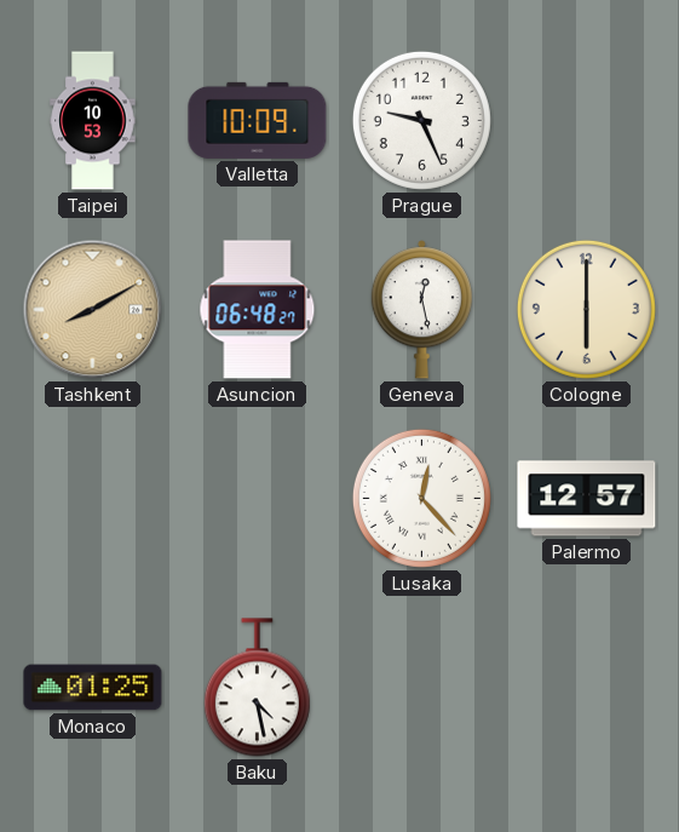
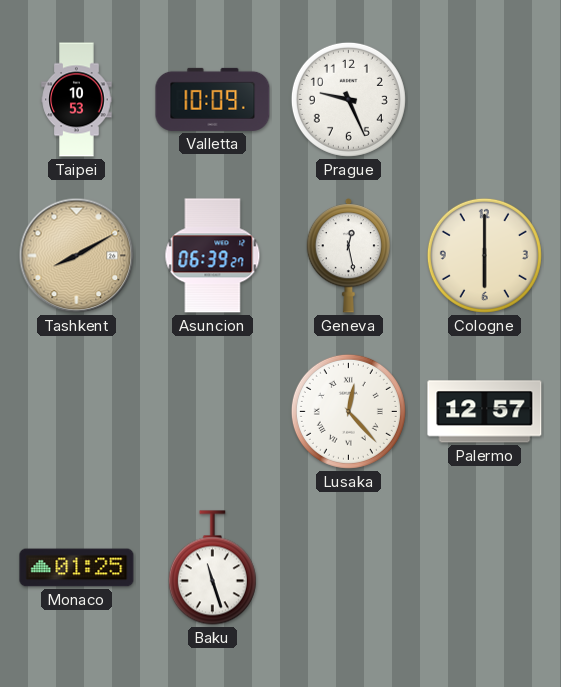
Asuncion: 06:48 -> 06:39 (213, 256)
Baku: 4:28 -> 11:27 (212, 568)
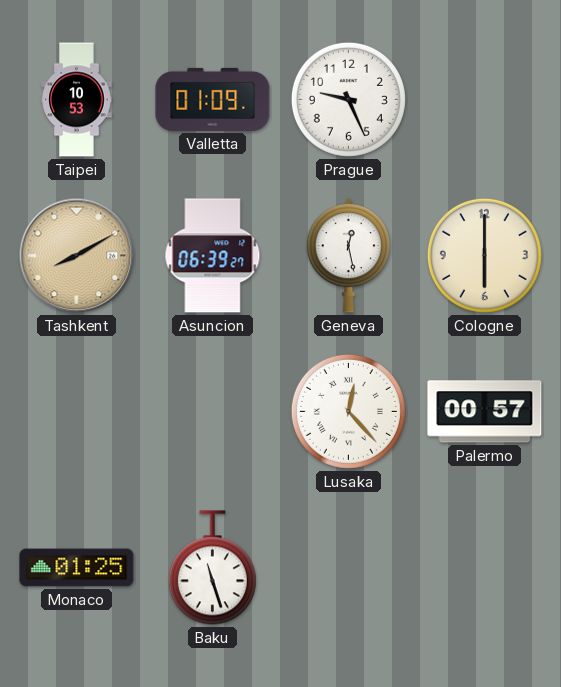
Valletta: 10:09 -> 01:09 (213, 99)
Palermo: 12:57 -> 00:57 (485, 412)
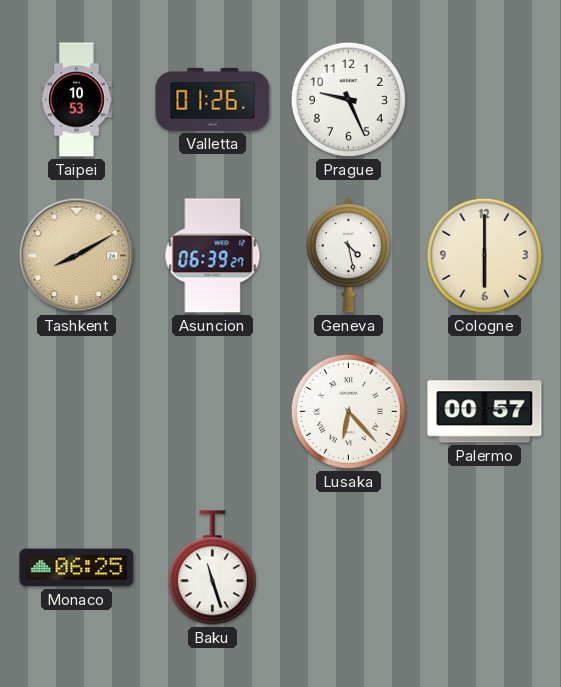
Valletta: 01:09 -> 01:26 (213, 99)
Geneva: 12:28 -> 4:28 (348, 256)
Lusaka: 12:23 -> 6:23 (348, 411)
Monaco: 01:25 -> 06:25 (77, 568)
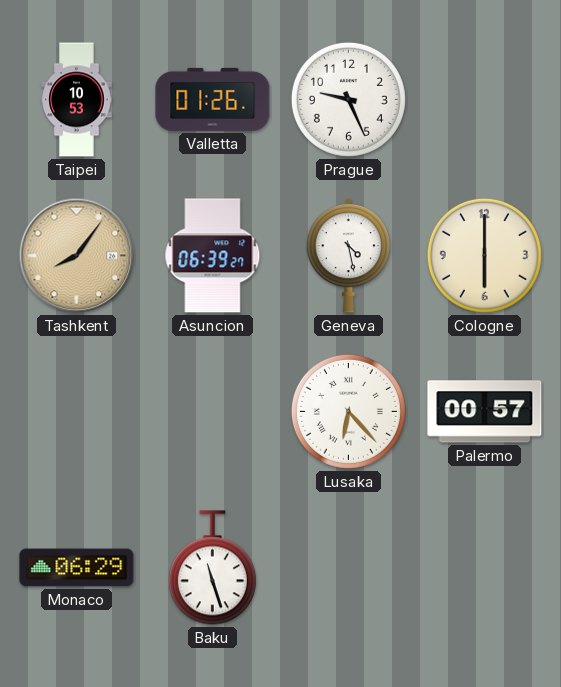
Tashkent: 8:10 -> 8:06 (77, 256)
Monaco: 06:25 -> 06:29 (77, 568)
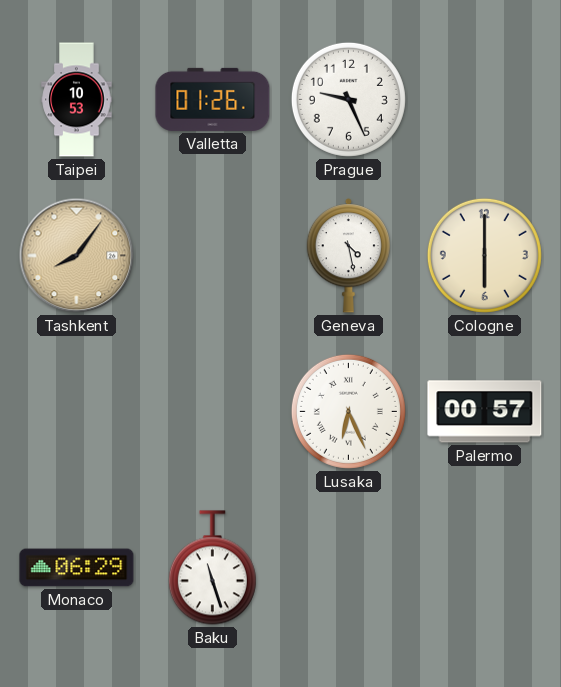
Asuncion: 06:39 -> none (213, 256)
Lusaka: 6:23 -> 6:26 (348, 411)
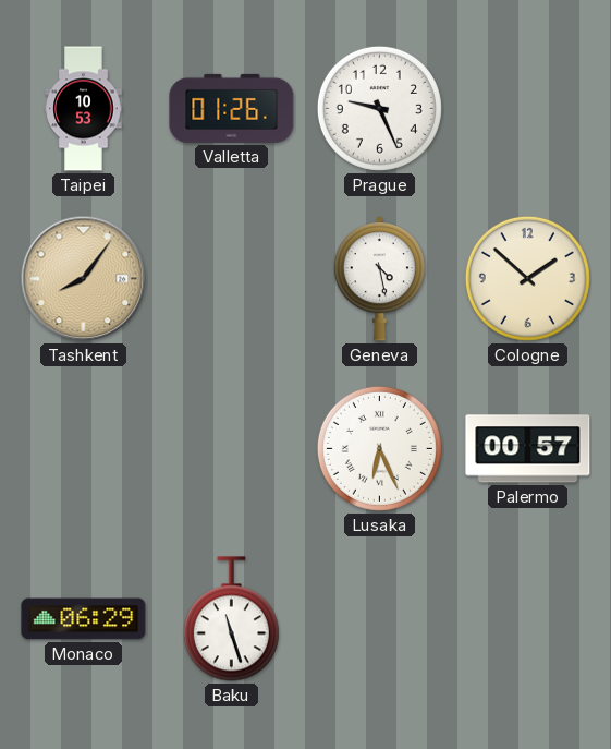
Cologne: 6:00 -> 1:52 (527, 278)
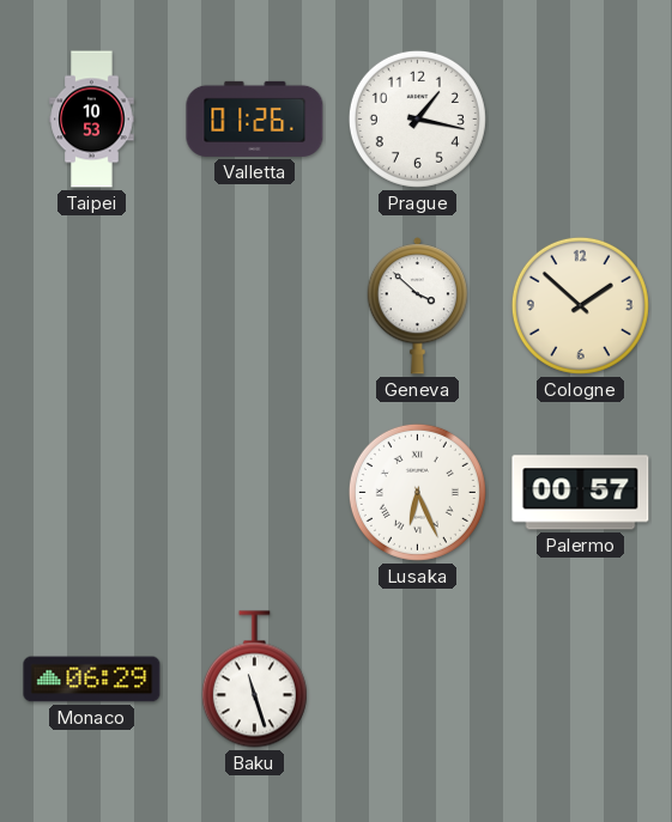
Prague: 9:26 -> 1:17 (417, 118)
Tashkent: 8:06 -> none (84, 279)
Geneva: 4:28 -> 3:52 (417, 306)
